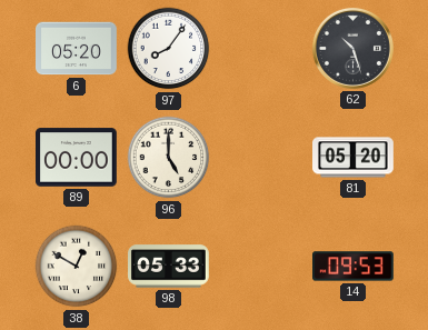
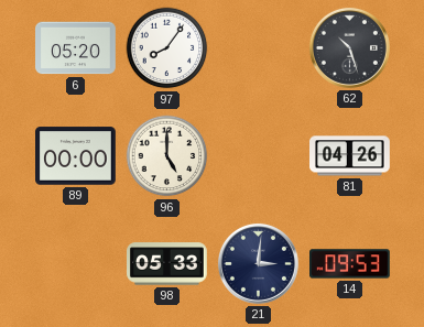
81: 05:20 -> 04:26 (350, 156)
38: 12:50 -> none (77, 267)
21: none -> 3:01 (258, 263)
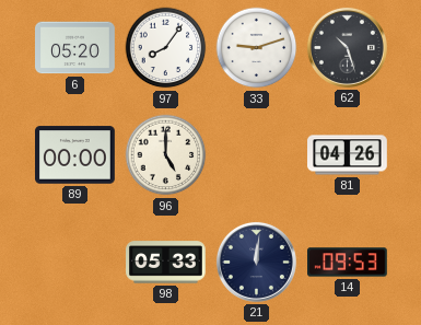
33: none -> 9:12 (257, 48)
21: 3:01 -> 12:01 (256, 262)
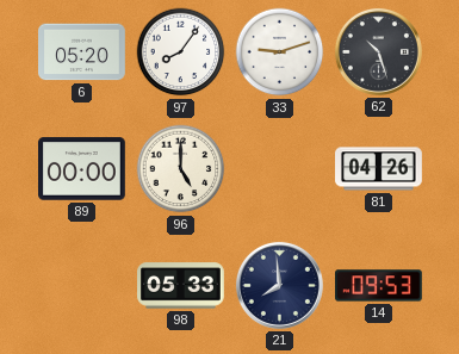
21: 12:01 -> 7:59 (279, 285)
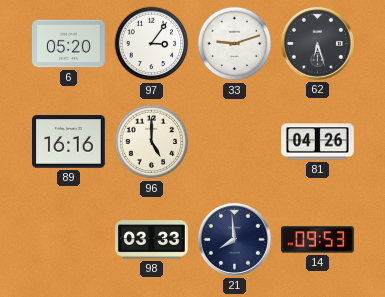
97: 8:06 -> 3:06 (152, 44)
62: 10:27 -> 6:27 (317, 43)
89: 00:00 -> 16:16 (69, 142)
98: 05:33 -> 03:33 (152, 240)
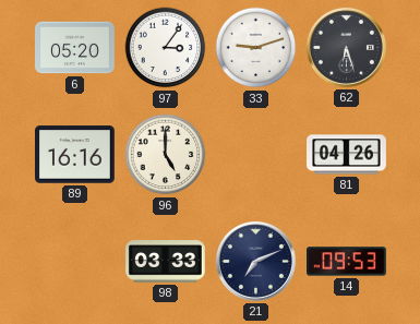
21: 7:59 -> 7:11 (255, 261)
